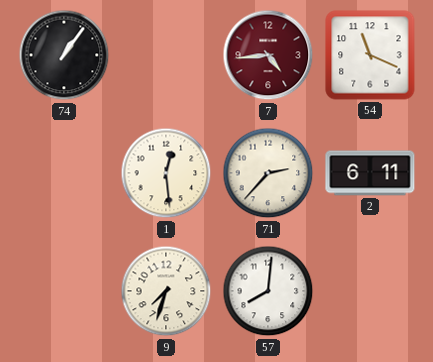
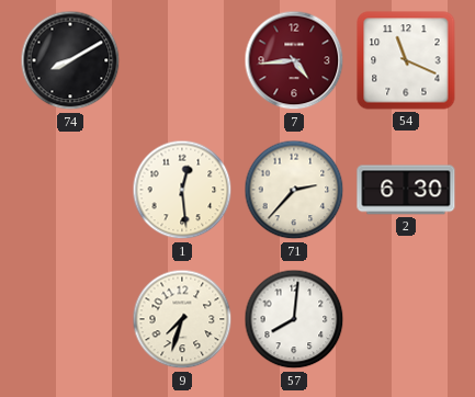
74: 1:06 -> 8:10 (70, 60)
2: 6:11 -> 6:30 (406, 190)
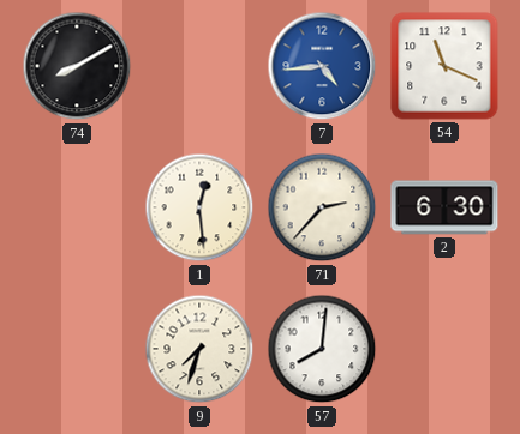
7 dial: burgundy -> blue (322, 66)
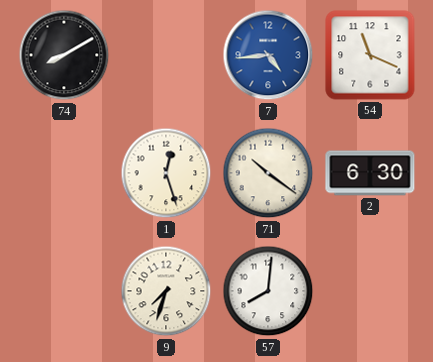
1: 12:29 -> 12:27 (166, 173)
71: 2:37 -> 10:21 (268, 173)
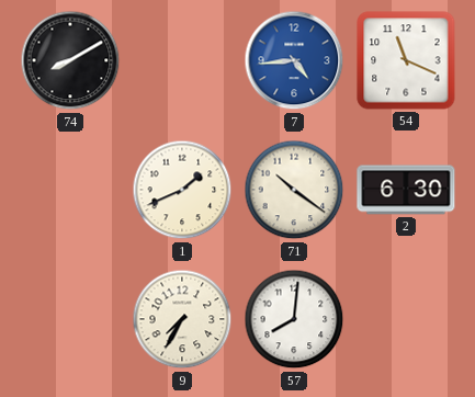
1: 12:27 -> 1:41 (182, 190)
9: 7:33 -> 7:35 (182, 319)
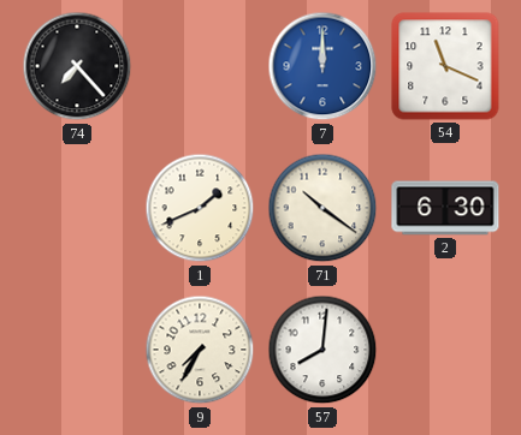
74: 8:10 -> 7:23 (77, 66)
7: 4:44 -> 12:00 (322, 66)
